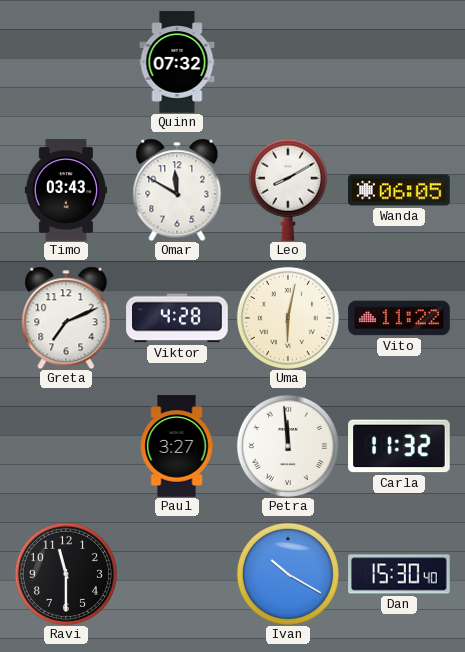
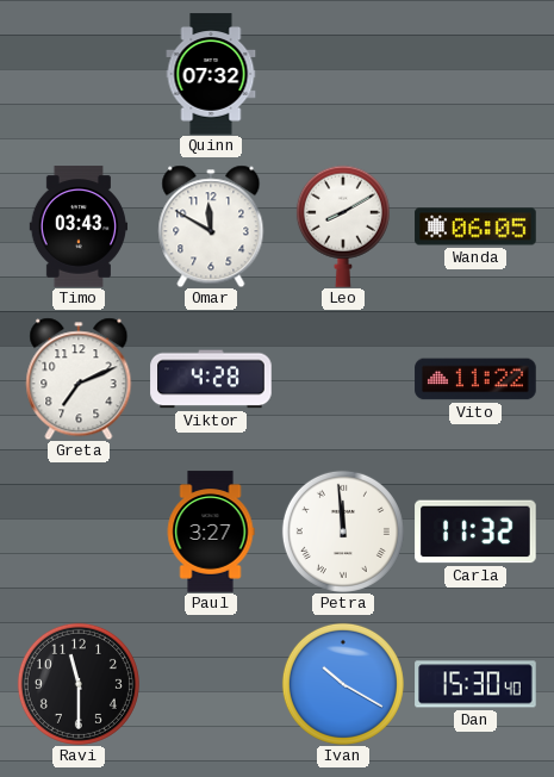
Uma: 6:02 -> none (288, 318)
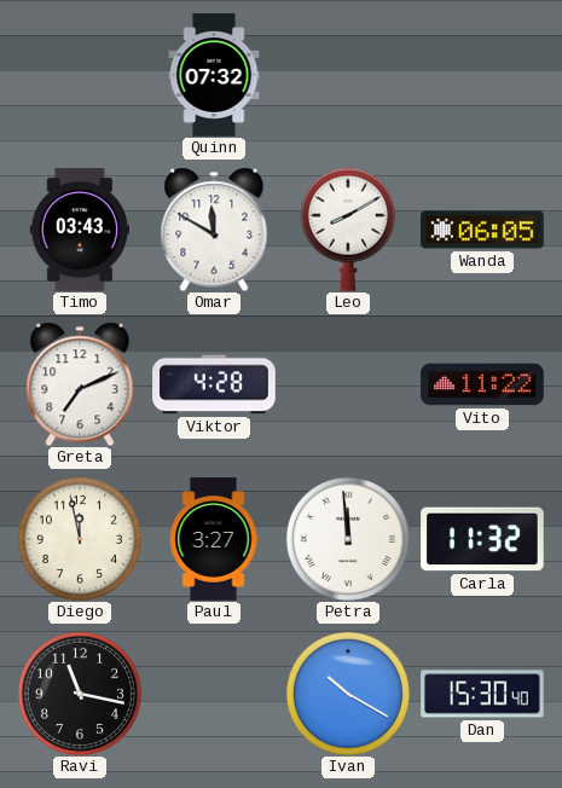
Diego: none -> 11:58 (80, 539)
Ravi: 11:30 -> 11:17 (80, 694)
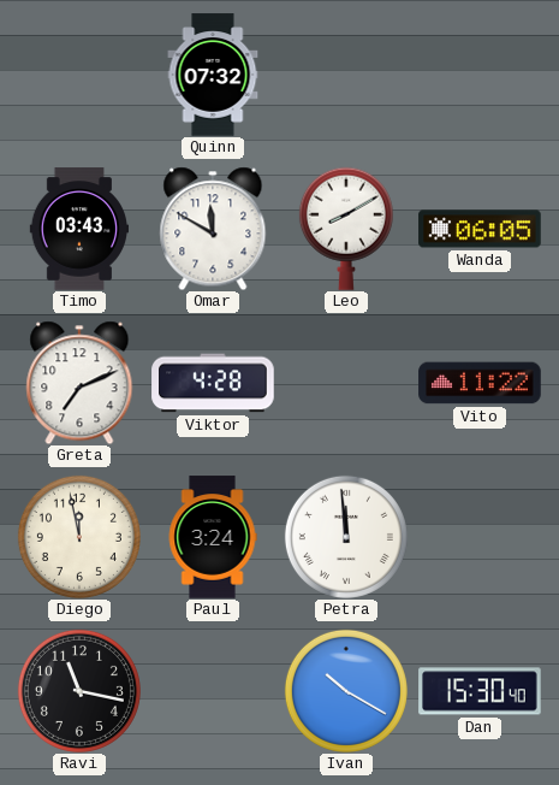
Paul: 3:27 -> 3:24 (213, 537)
Carla: 11:32 -> none (482, 539)
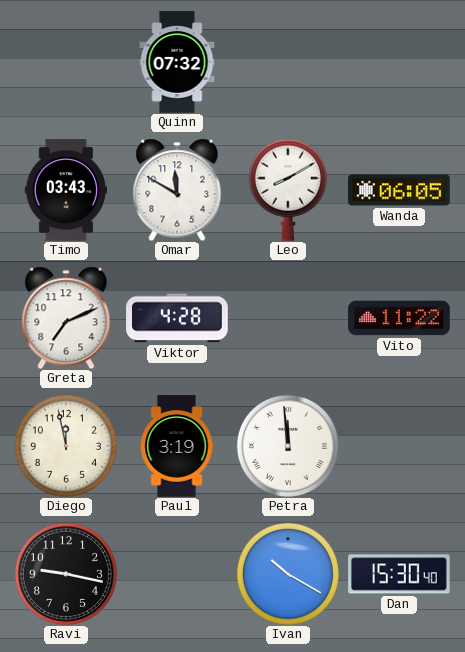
Paul: 3:24 -> 3:19 (177, 446)
Ravi: 11:17 -> 9:17 (66, 574)
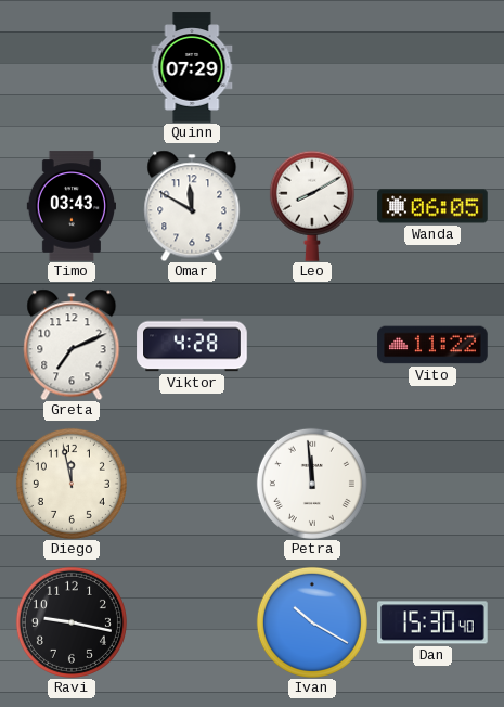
Quinn: 07:32 -> 07:29 (192, 67)
Paul: 3:19 -> none (177, 446)
